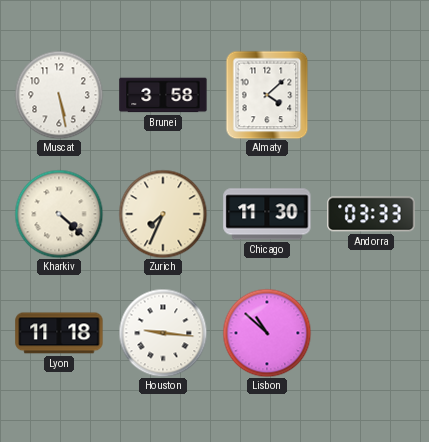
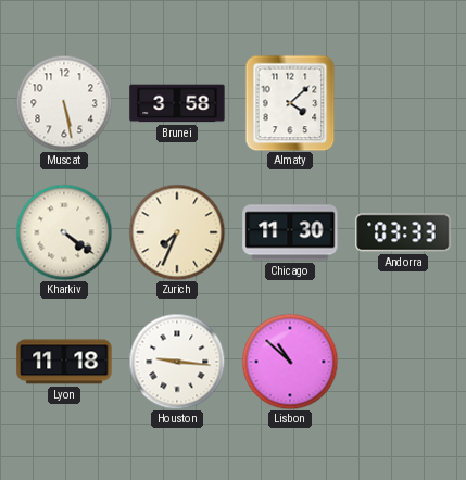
Kharkiv: 4:22 -> 4:21 (64, 232)
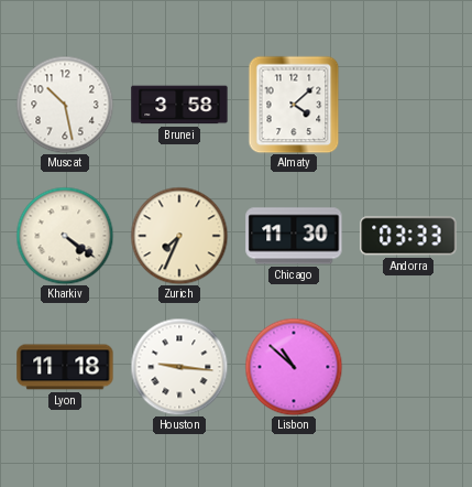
Muscat: 5:28 -> 10:28 (65, 105)
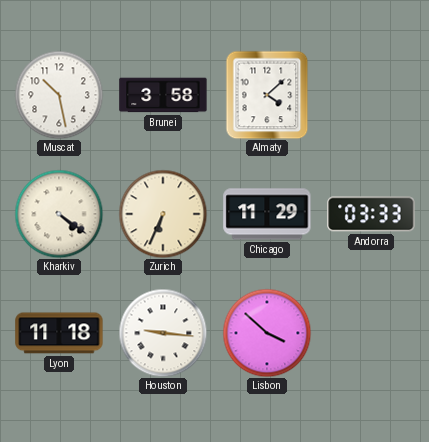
Zurich: 7:34 -> 6:34 (163, 214)
Chicago: 11:30 -> 11:29 (267, 214)
Lisbon: 10:52 -> 3:52 (267, 333)
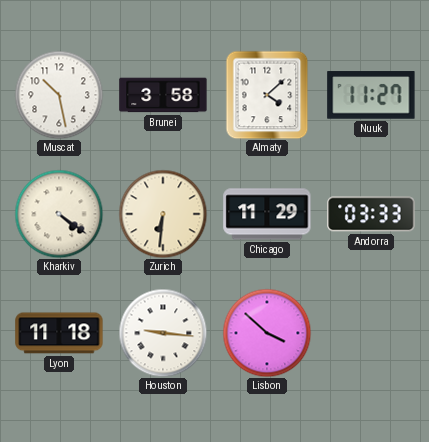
Nuuk: none -> 11:27 (371, 95)
Zurich: 6:34 -> 6:31 (163, 214)
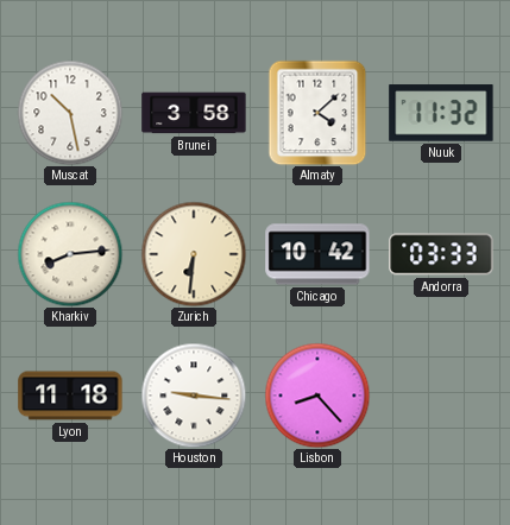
Nuuk: 11:27 -> 11:32 (441, 113)
Kharkiv: 4:21 -> 8:14 (70, 254)
Chicago: 11:29 -> 10:42 (317, 254)
Lisbon: 3:52 -> 8:23 (317, 396)
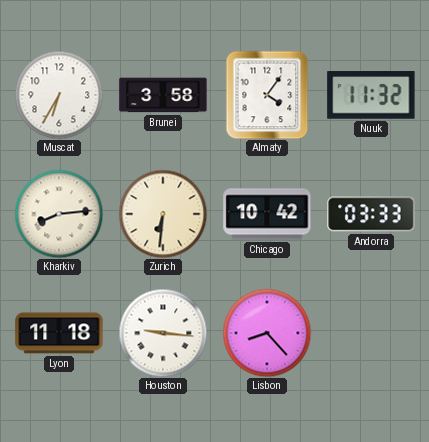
Muscat: 10:28 -> 6:35 (59, 95)
Almaty: 4:08 -> 4:06 (267, 95)
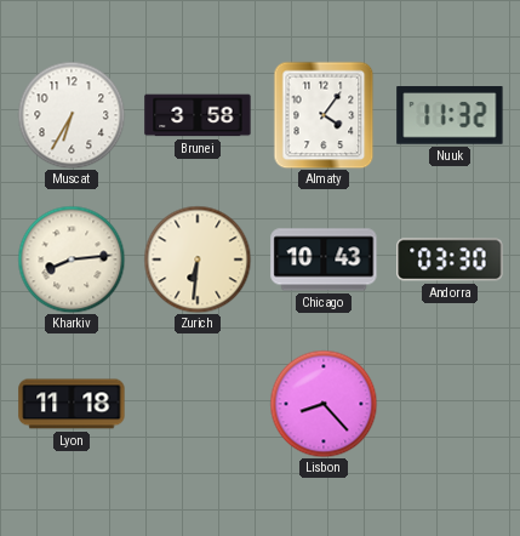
Chicago: 10:42 -> 10:43 (324, 260)
Andorra: 03:33 -> 03:30 (450, 260)
Houston: 9:16 -> none (163, 333)
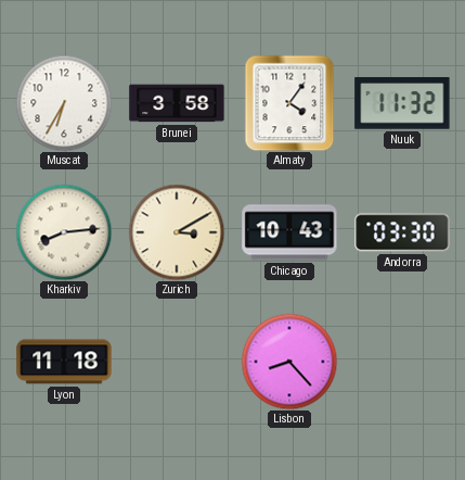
Zurich: 6:31 -> 3:10 (177, 232)
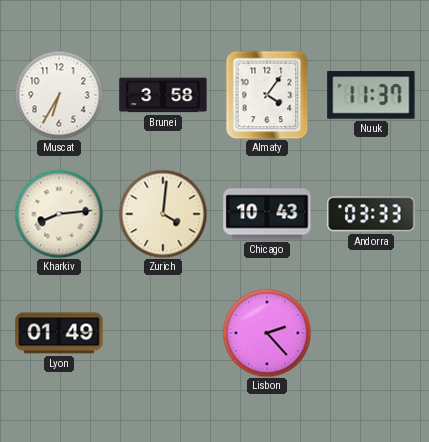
Nuuk: 11:32 -> 11:37 (371, 95)
Zurich: 3:10 -> 4:01 (163, 214)
Andorra: 03:30 -> 03:33 (371, 214)
Lyon: 11:18 -> 01:49 (59, 333)
Lisbon: 8:23 -> 2:23 (267, 333)
